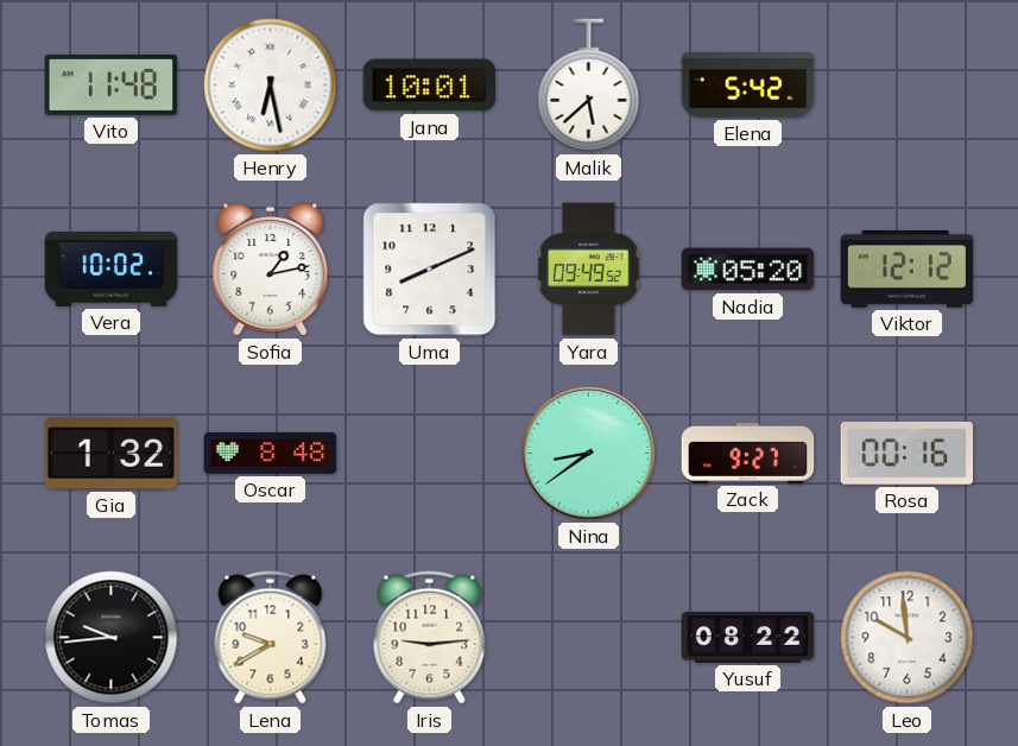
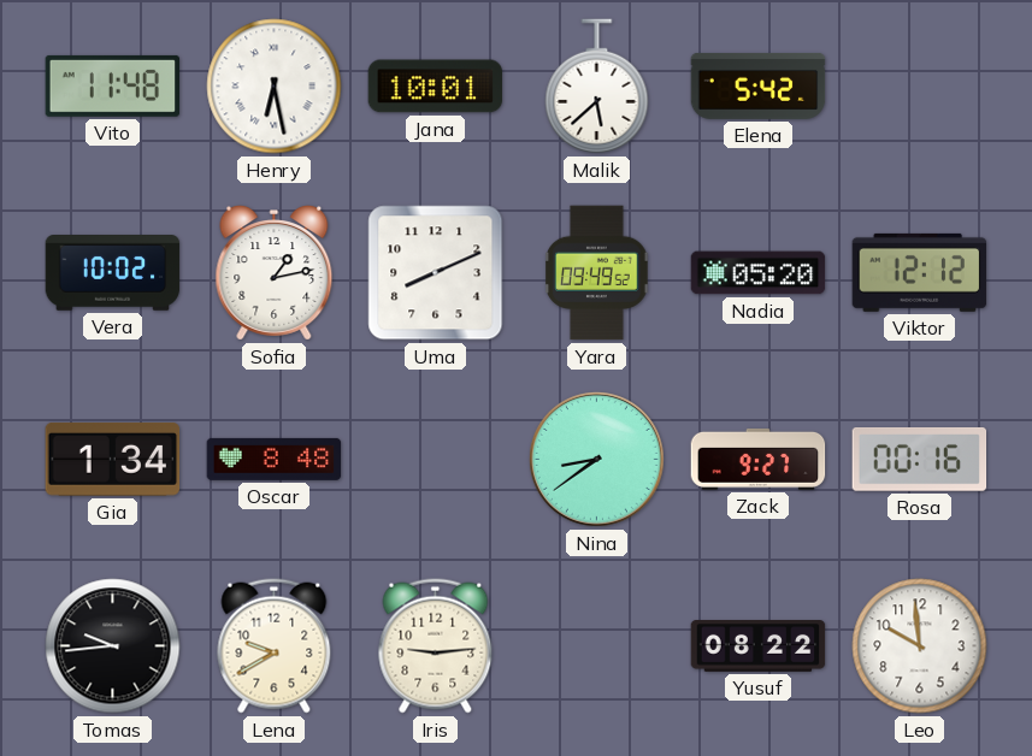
Gia: 1:32 -> 1:34 (113, 459)
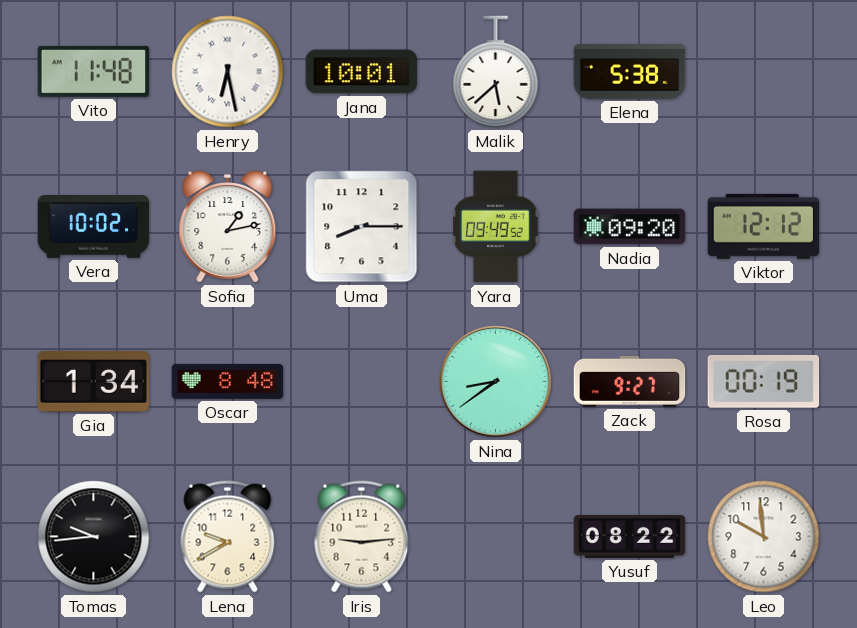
Elena: 5:42 -> 5:38 (630, 71)
Uma: 8:11 -> 8:15 (362, 227)
Nadia: 05:20 -> 09:20 (630, 227)
Rosa: 00:16 -> 00:19 (764, 381)
